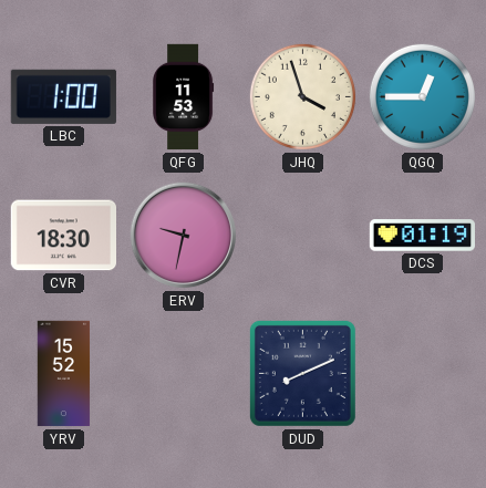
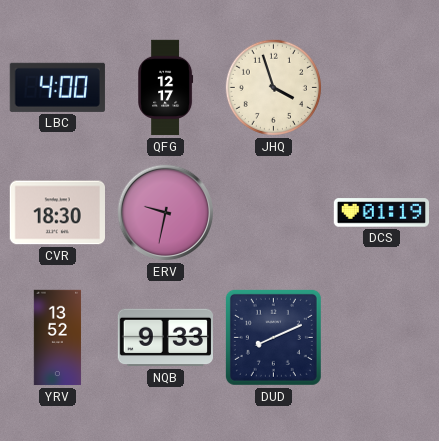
LBC: 1:00 -> 4:00 (57, 87)
QFG: 11:53 -> 12:17 (166, 88)
QGQ: 12:45 -> none (422, 96)
YRV: 15:52 -> 13:52 (58, 338)
NQB: none -> 9:33 (165, 338)
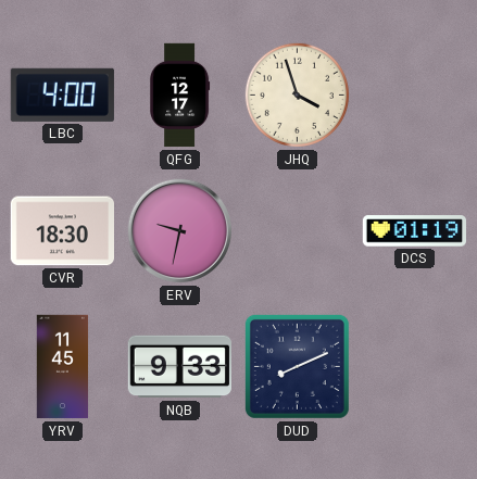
YRV: 13:52 -> 11:45 (63, 367)
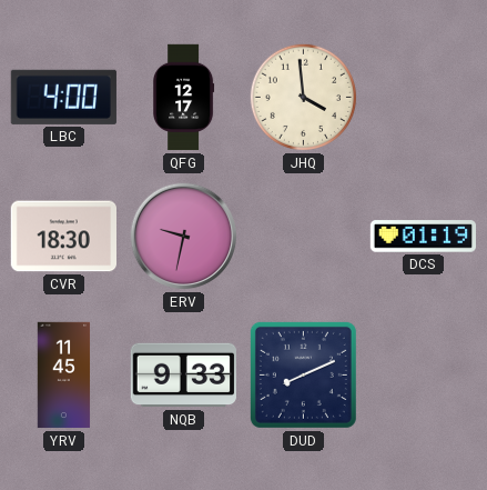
JHQ: 3:57 -> 3:59 (303, 97)
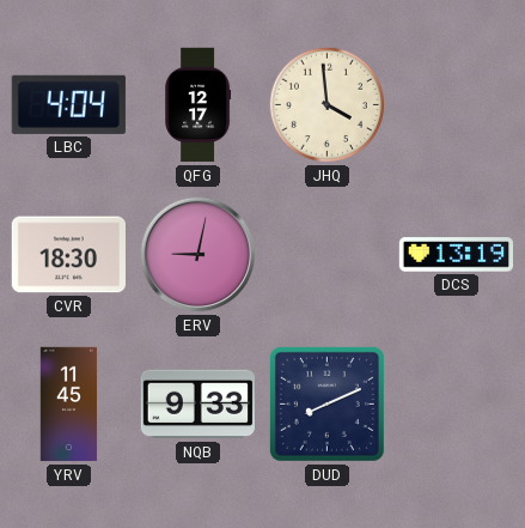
LBC: 4:00 -> 4:04 (68, 104)
ERV: 9:32 -> 9:02 (199, 255)
DCS: 01:19 -> 13:19 (456, 255)
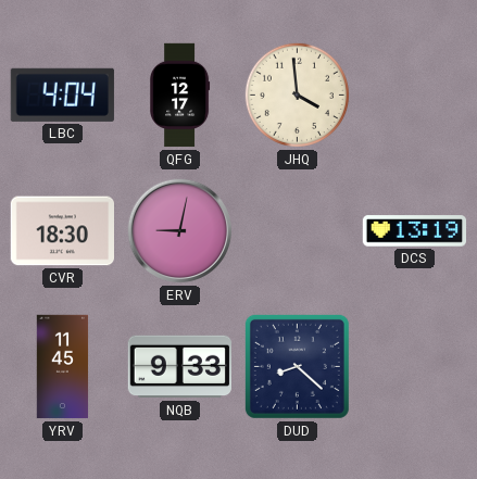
DUD: 8:11 -> 8:22 (297, 366)
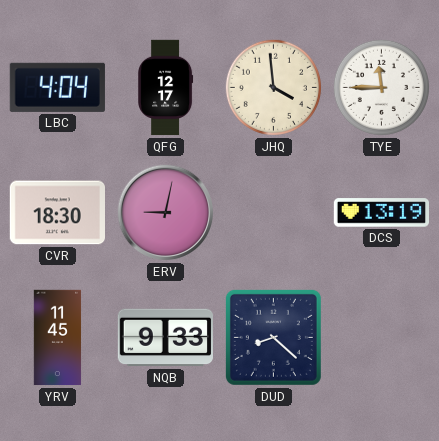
TYE: none -> 11:45 (381, 87)
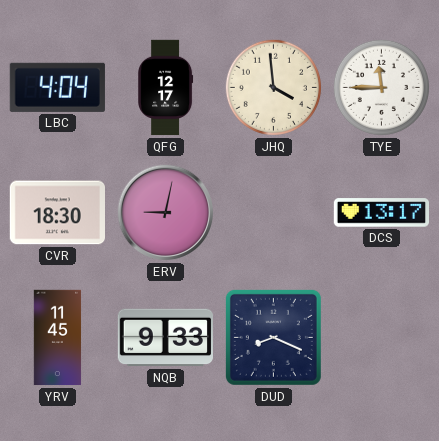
DCS: 13:19 -> 13:17 (381, 213)
DUD: 8:22 -> 8:19 (273, 337)
